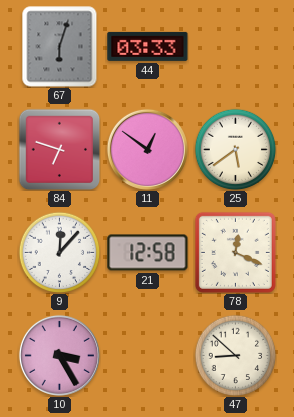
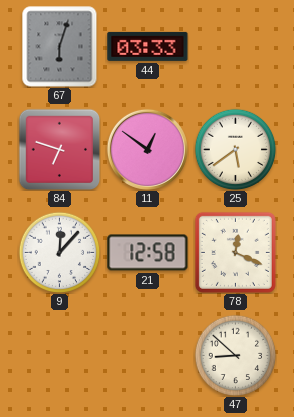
10: 3:25 -> none (59, 355)
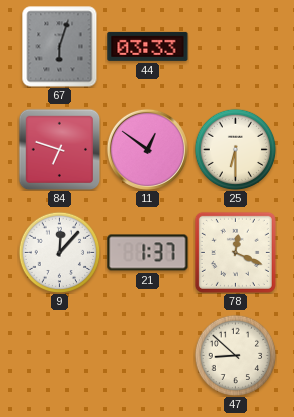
25: 5:39 -> 6:30 (235, 149)
21: 12:58 -> 1:37 (148, 253)
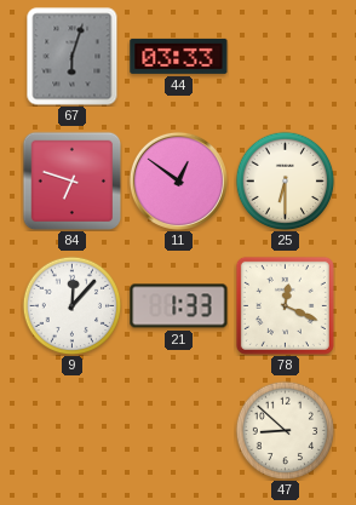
21: 1:37 -> 1:33 (179, 306)
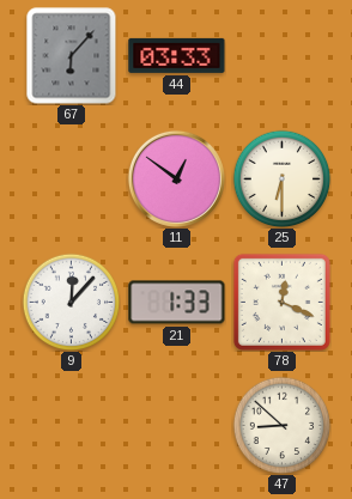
67: 6:03 -> 6:07 (72, 55)
84: 6:48 -> none (71, 180)
